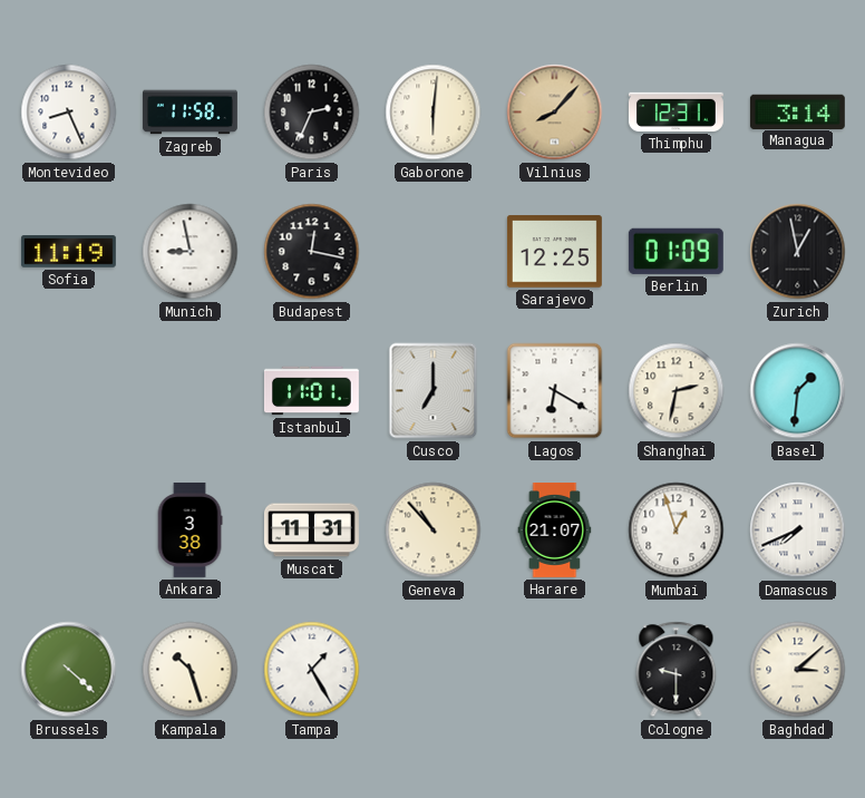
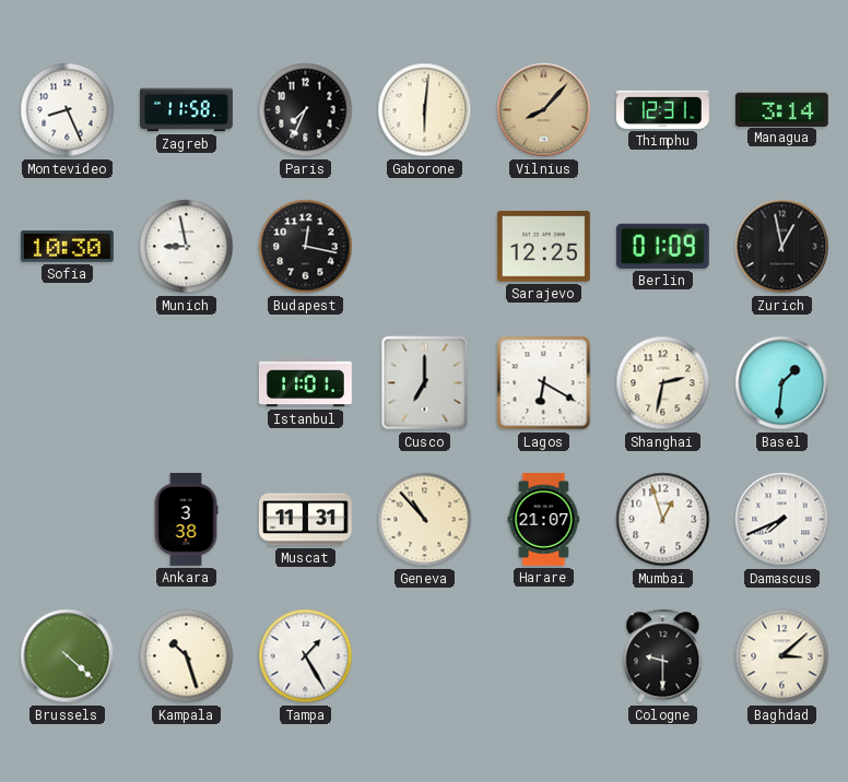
Paris: 2:34 -> 7:34 (306, 110)
Sofia: 11:19 -> 10:30 (67, 247)
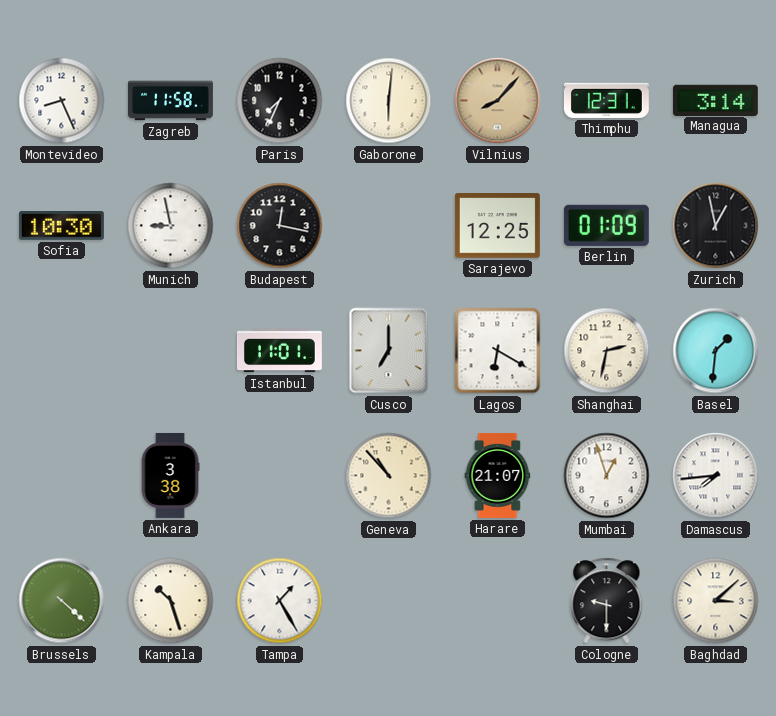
Muscat: 11:31 -> none (305, 520)
Damascus: 7:41 -> 7:44 (716, 476)
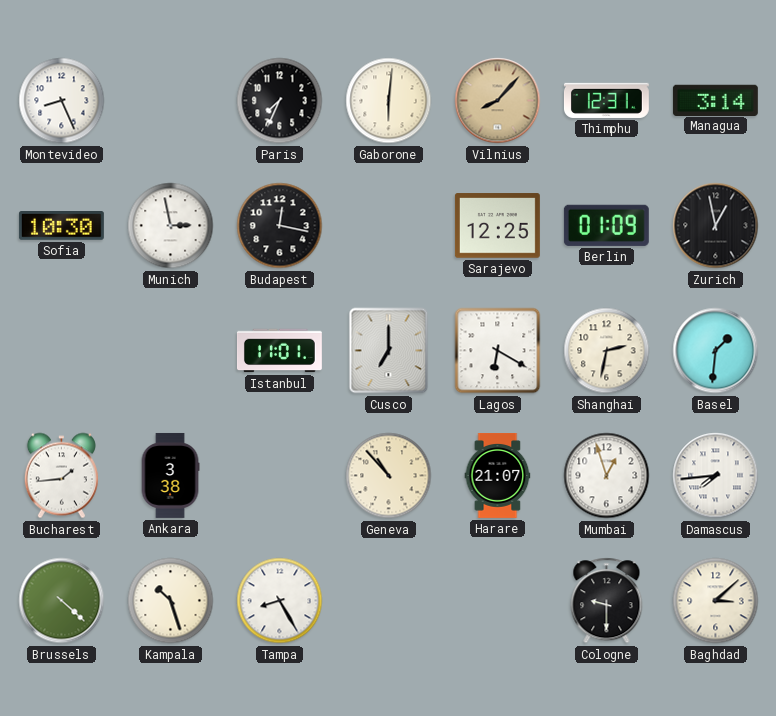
Zagreb: 11:58 -> none (170, 101)
Munich: 8:58 -> 2:58 (171, 226)
Bucharest: none -> 1:44 (61, 476)
Tampa: 1:25 -> 8:25 (280, 601)
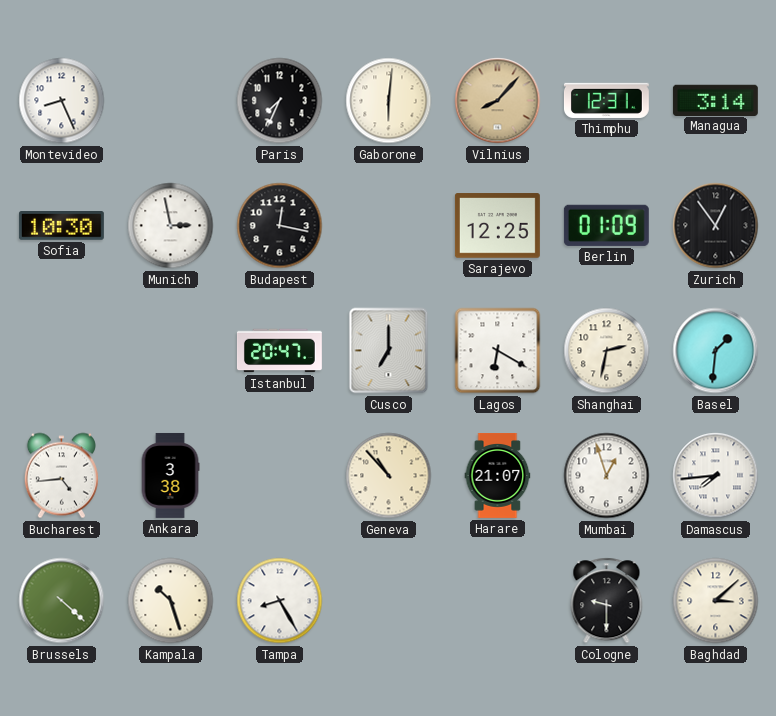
Zurich: 12:58 -> 12:54 (716, 226)
Istanbul: 11:01 -> 20:47 (279, 351)
Bucharest: 1:44 -> 4:44 (61, 476)
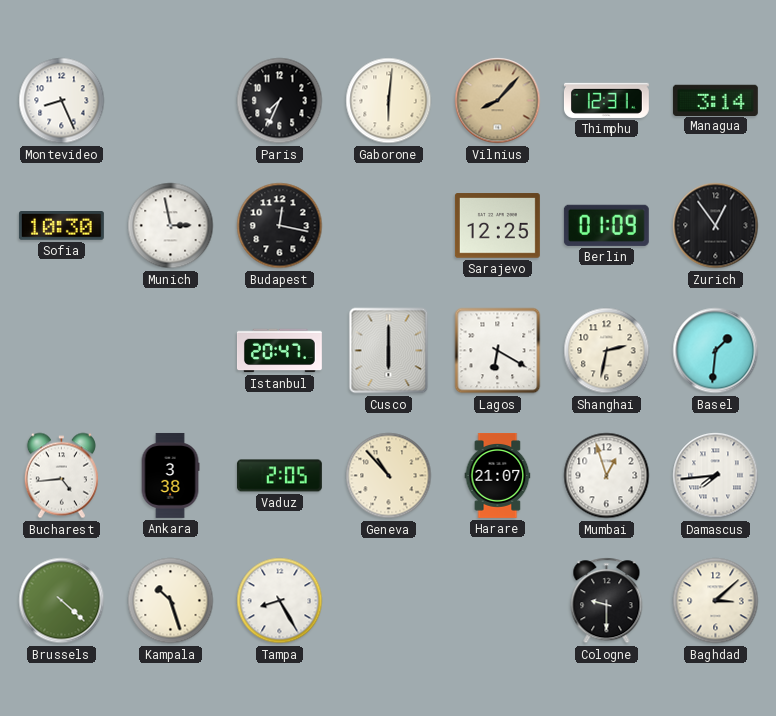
Cusco: 7:00 -> 6:00 (389, 351)
Vaduz: none -> 2:05 (279, 476)
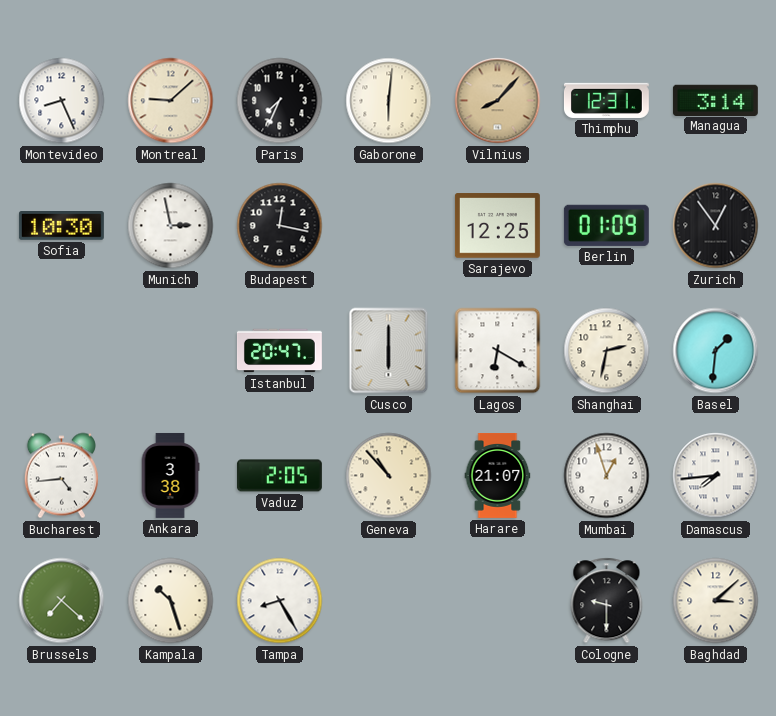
Montreal: none -> 9:08 (171, 101)
Brussels: 4:22 -> 7:22 (62, 601)
